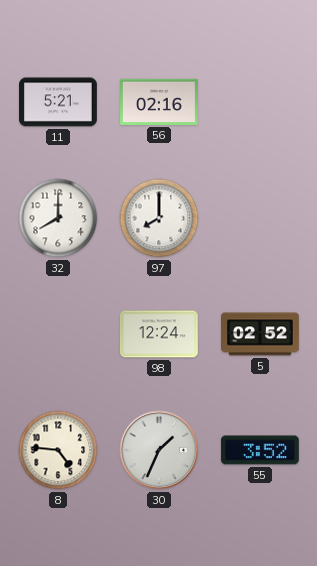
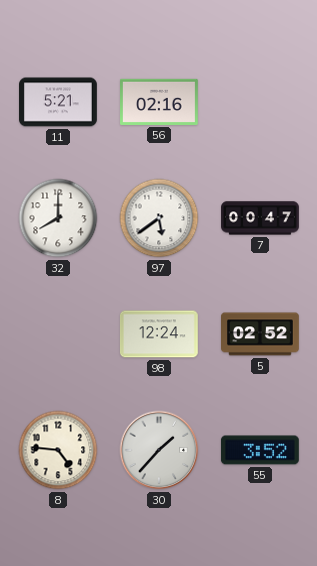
97: 8:00 -> 5:39 (159, 218)
7: none -> 00:47 (260, 218)
30: 1:34 -> 1:37 (159, 450)
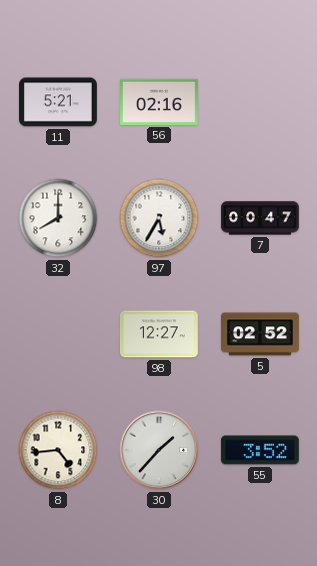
97: 5:39 -> 5:35 (159, 218)
98: 12:24 -> 12:27 (159, 334)
8: 4:46 -> 4:44 (58, 450)
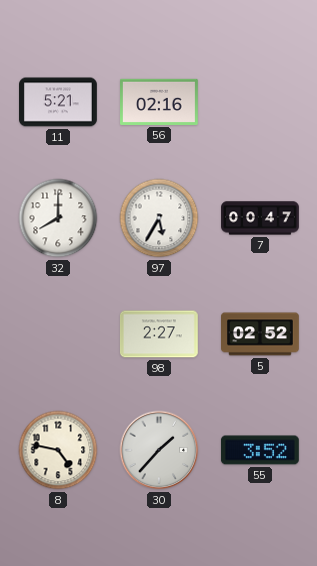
98: 12:27 -> 2:27 (159, 334)
8: 4:44 -> 4:47 (58, 450)
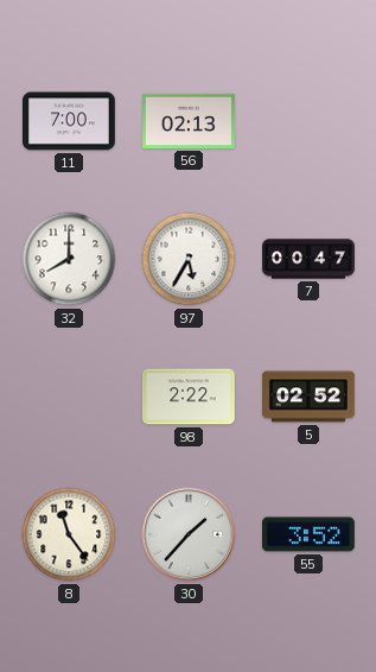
11: 5:21 -> 7:00 (70, 121)
56: 02:16 -> 02:13 (190, 121)
98: 2:27 -> 2:22 (189, 397)
8: 4:47 -> 11:24 (69, 534)
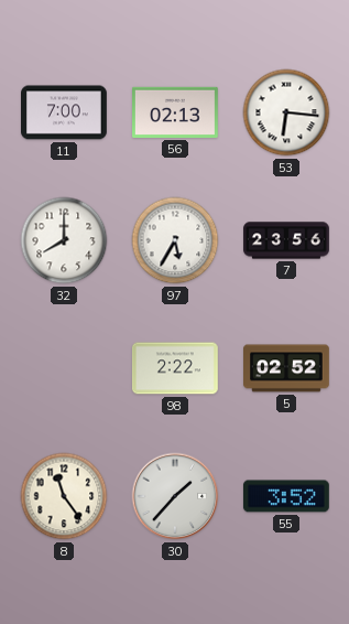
53: none -> 6:16 (286, 112)
7: 00:47 -> 23:56 (286, 240)
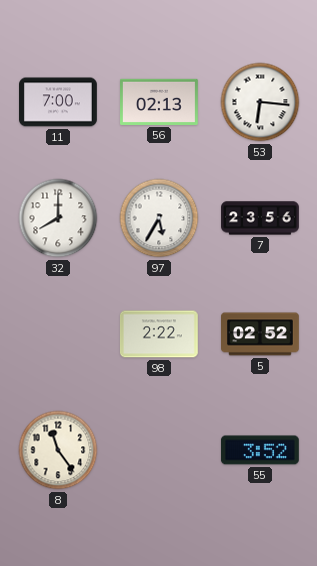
30: 1:37 -> none (175, 496)
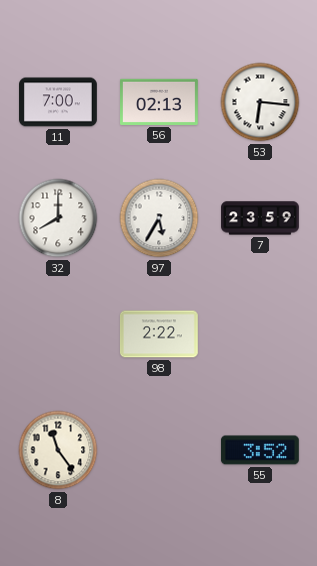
7: 23:56 -> 23:59 (260, 218)
5: 02:52 -> none (261, 334)
